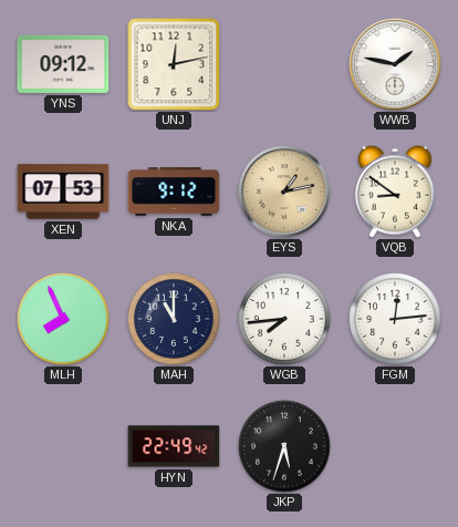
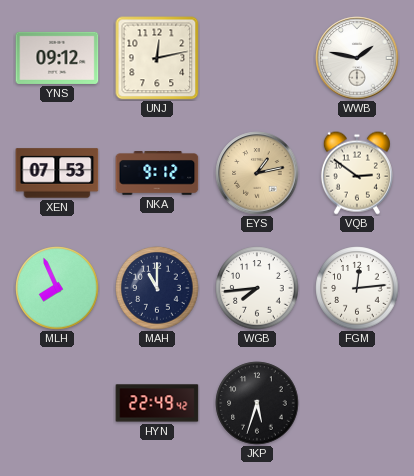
VQB: 8:51 -> 2:51 (357, 173)
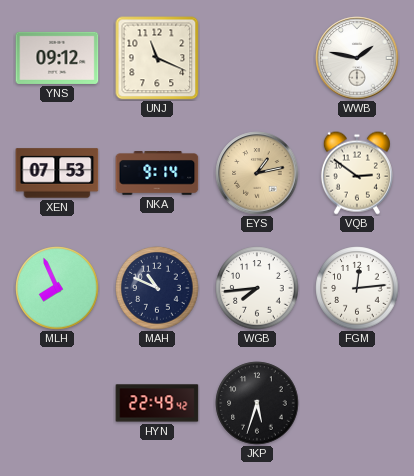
UNJ: 12:13 -> 11:19 (157, 58)
NKA: 9:12 -> 9:14 (157, 173)
MAH: 11:00 -> 10:49 (157, 288)
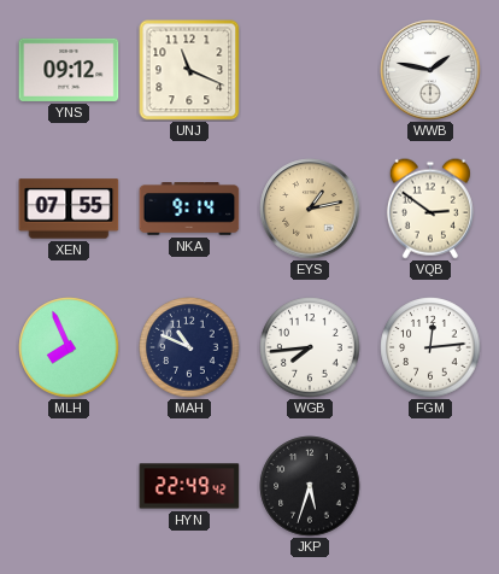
XEN: 07:53 -> 07:55 (69, 209)
